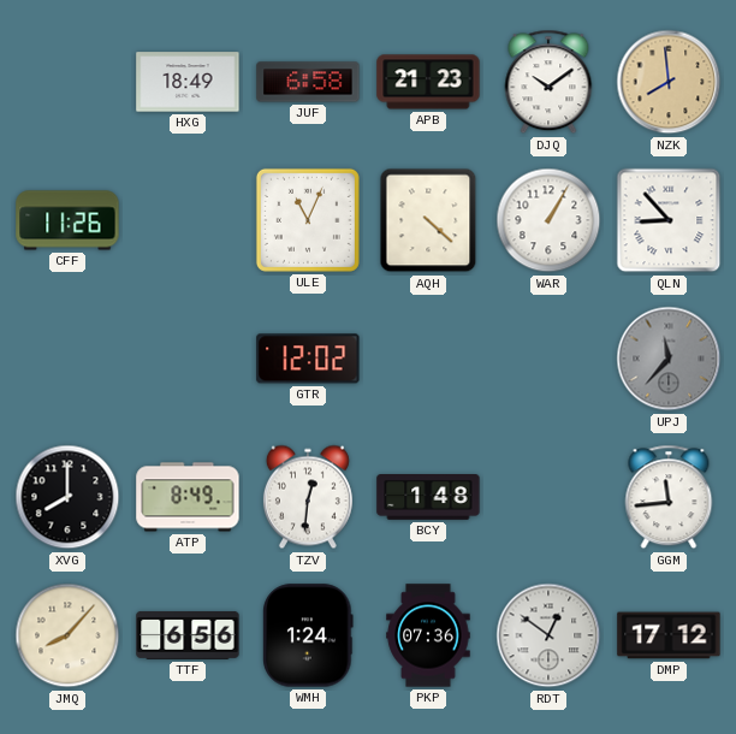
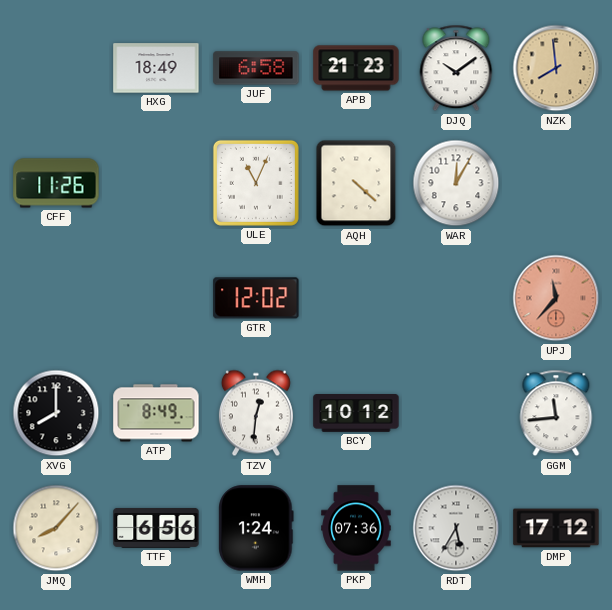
WAR: 1:05 -> 12:05 (456, 183)
QLN: 8:53 -> none (669, 220)
UPJ dial: grey -> salmon (556, 298)
BCY: 1:48 -> 10:12 (356, 414)
RDT: 12:51 -> 5:35 (456, 528)
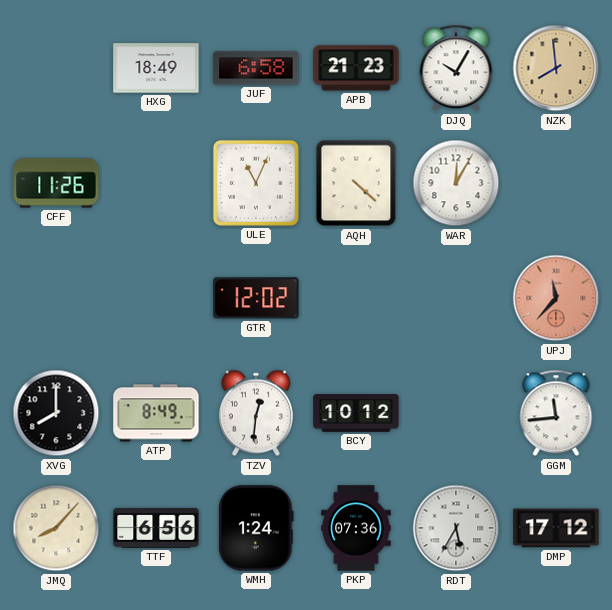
DJQ: 10:09 -> 10:05 (456, 68)
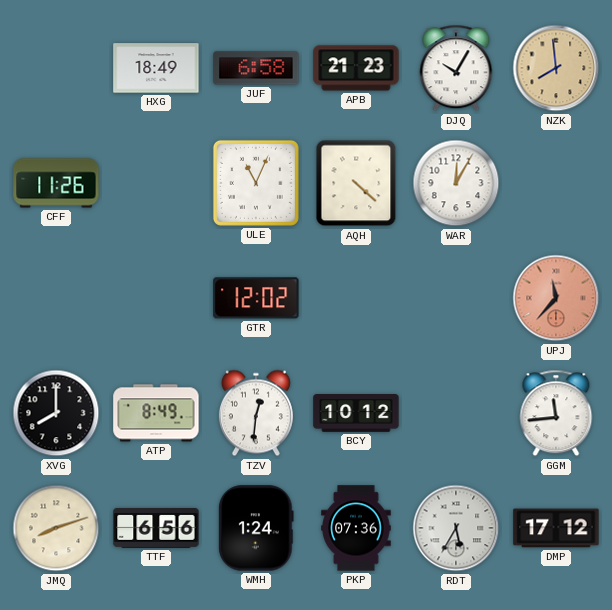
JMQ: 8:07 -> 8:12 (56, 528)
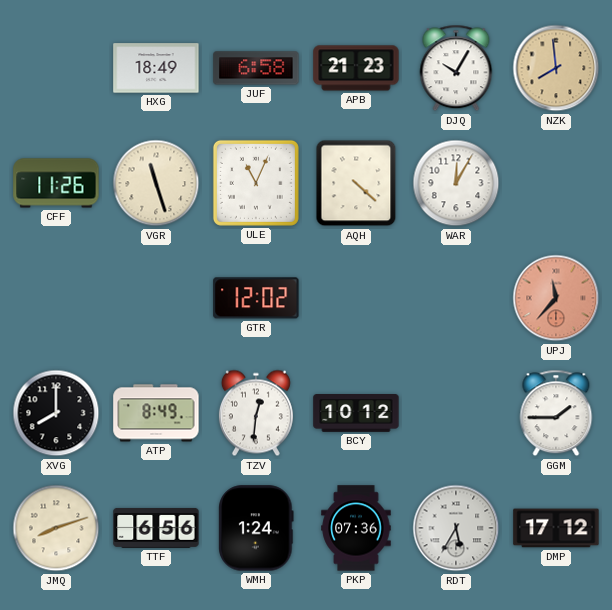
VGR: none -> 11:27 (156, 183)
GGM: 11:44 -> 1:45 (556, 413)
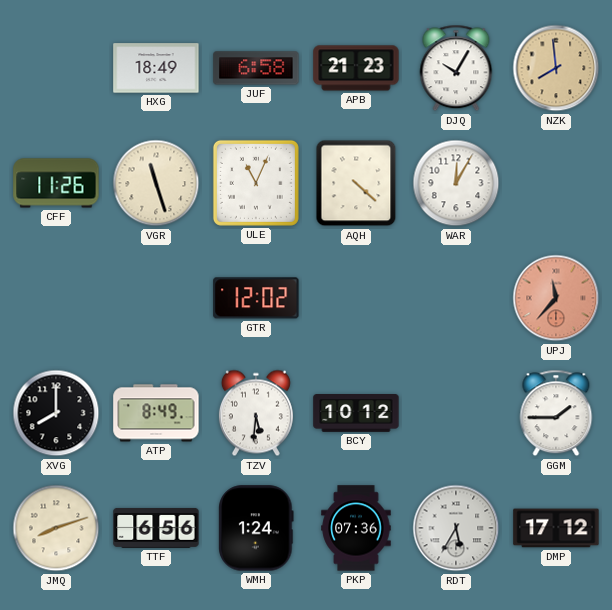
TZV: 12:31 -> 5:31 (256, 413)
